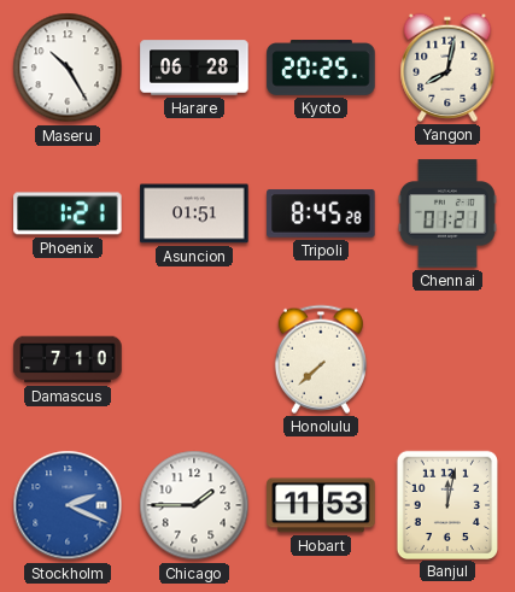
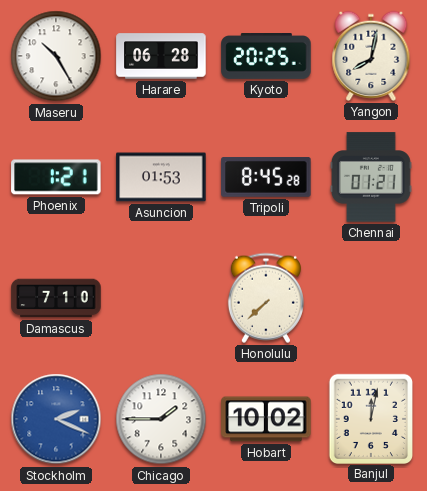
Asuncion: 01:51 -> 01:53 (161, 177)
Hobart: 11:53 -> 10:02 (266, 419)
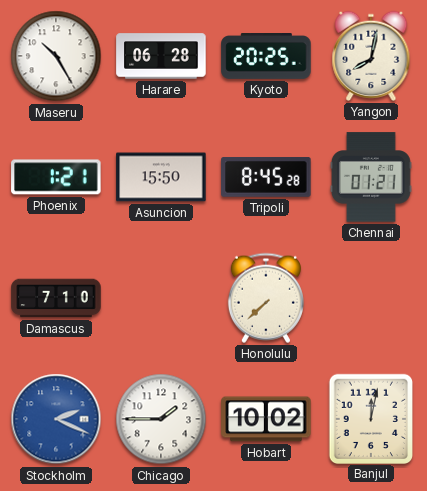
Asuncion: 01:53 -> 15:50 (161, 177)
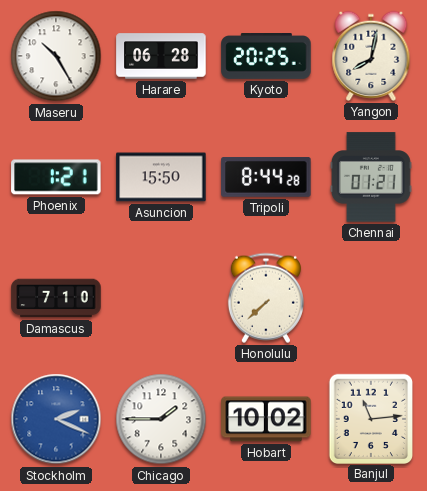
Tripoli: 8:45 -> 8:44 (266, 178)
Banjul: 12:02 -> 11:14 (370, 418)
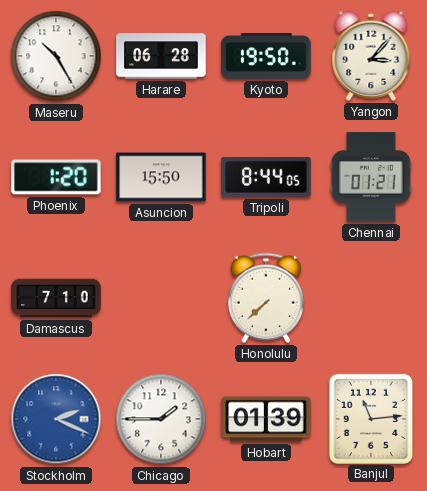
Kyoto: 20:25 -> 19:50 (266, 57)
Yangon: 8:02 -> 3:07 (371, 56)
Phoenix: 1:21 -> 1:20 (56, 177)
Tripoli: 8:44:28 -> 8:44:05 (266, 178)
Hobart: 10:02 -> 01:39 (266, 419)
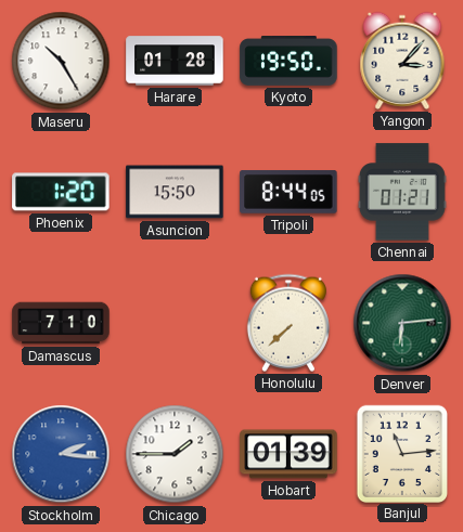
Harare: 06:28 -> 01:28 (175, 61)
Denver: none -> 6:14 (402, 323)
Stockholm: 2:19 -> 2:16 (61, 454)
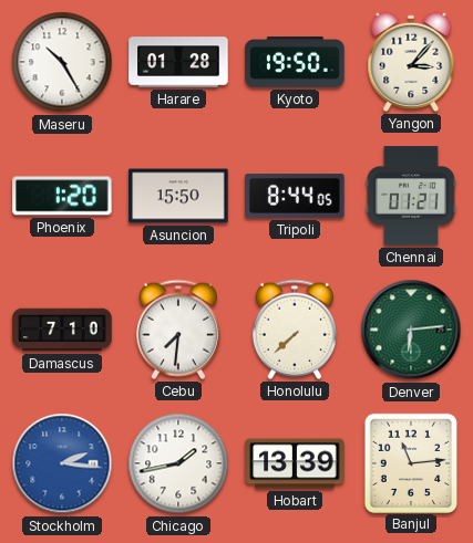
Cebu: none -> 7:31 (178, 330)
Chicago: 1:45 -> 1:43 (178, 463)
Hobart: 01:39 -> 13:39 (295, 463)
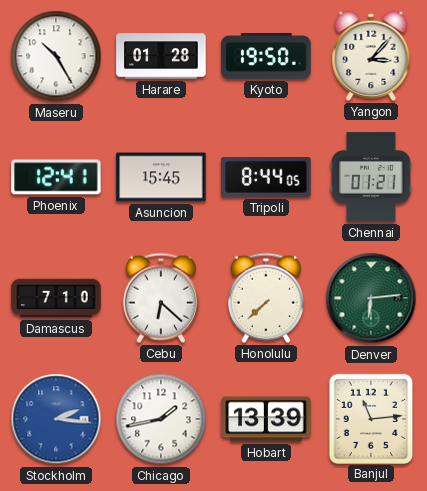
Phoenix: 1:20 -> 12:41 (56, 177)
Asuncion: 15:50 -> 15:45 (161, 177)
Cebu: 7:31 -> 6:22 (161, 298)
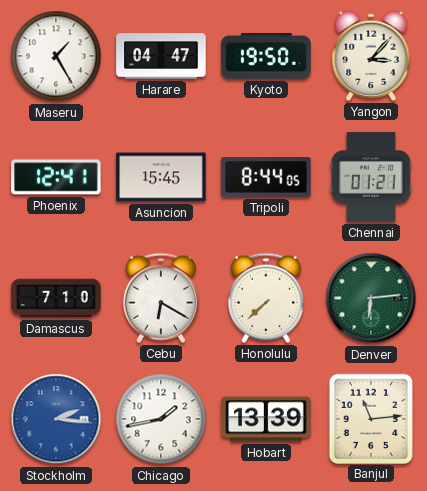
Maseru: 10:25 -> 1:25 (56, 56)
Harare: 01:28 -> 04:47 (161, 56)
Cebu: 6:22 -> 6:20 (161, 298)
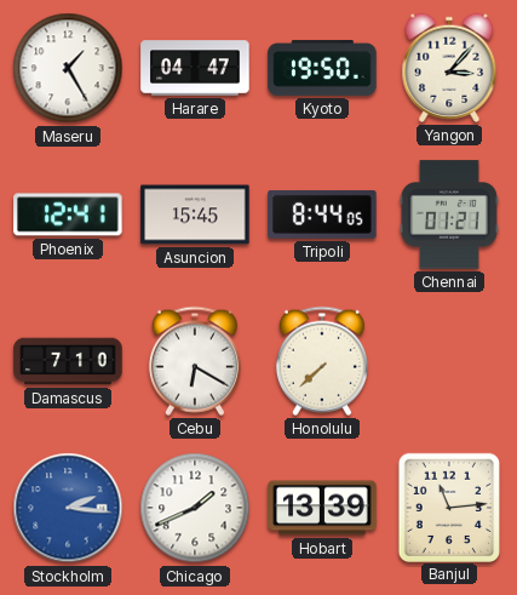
Denver: 6:14 -> none (371, 298)
Chicago: 1:43 -> 1:41 (195, 508)
